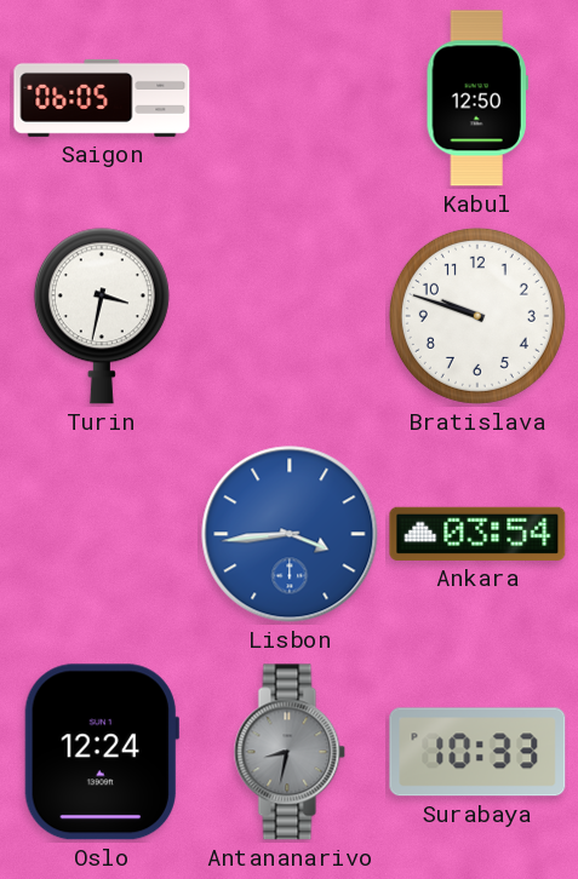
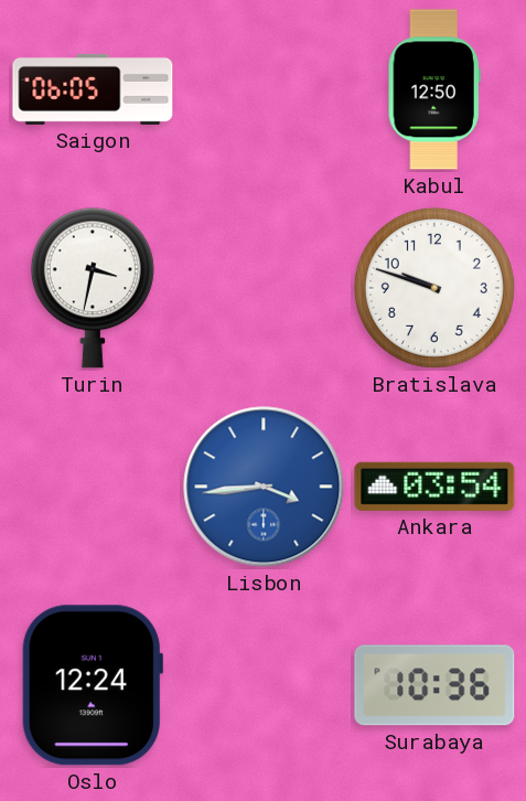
Antananarivo: 8:32 -> none (290, 752)
Surabaya: 10:33 -> 10:36 (434, 685)
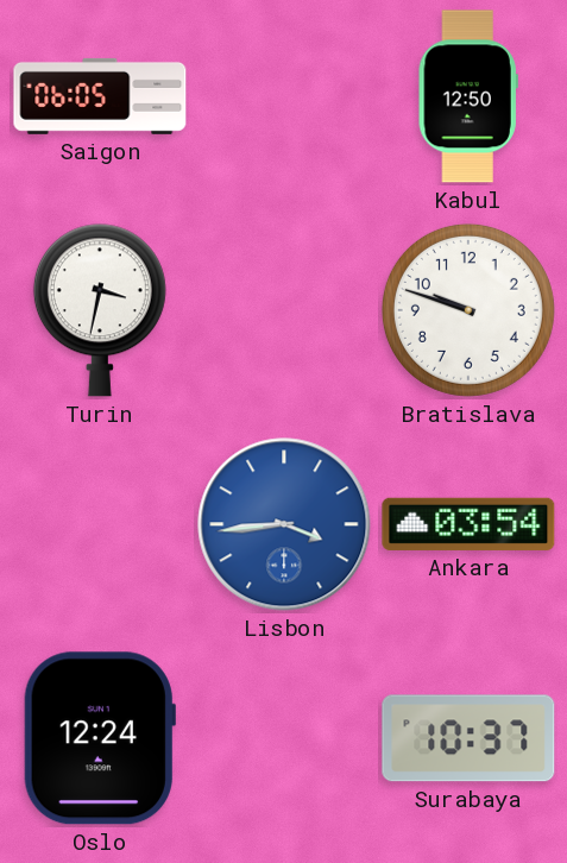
Surabaya: 10:36 -> 10:37 (468, 738)
